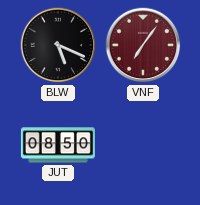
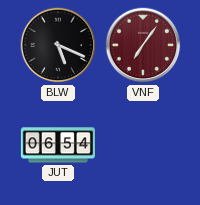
JUT: 08:50 -> 06:54 (58, 145)
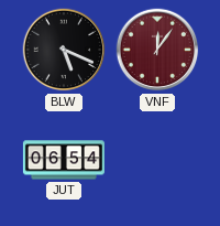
VNF: 7:06 -> 12:06 (157, 50)
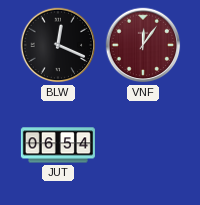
BLW: 5:19 -> 12:19 (58, 45)
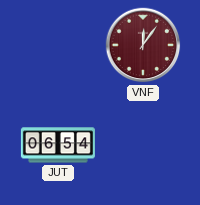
BLW: 12:19 -> none (58, 45)
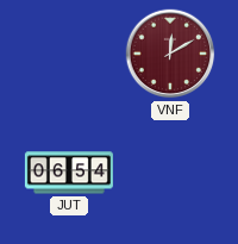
VNF: 12:06 -> 12:10 (170, 54)
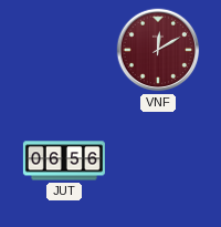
JUT: 06:54 -> 06:56 (64, 161)
